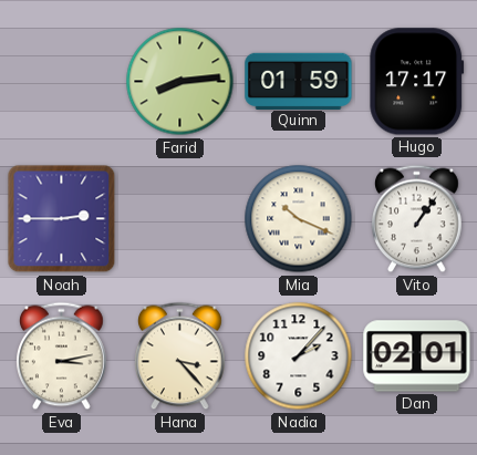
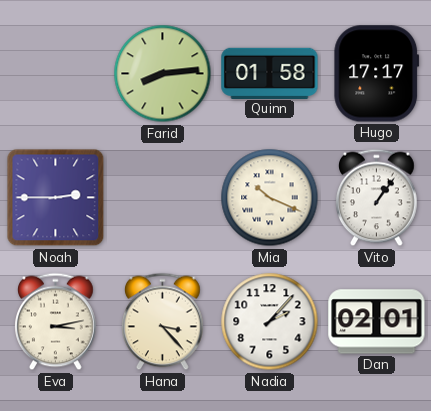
Quinn: 01:59 -> 01:58 (270, 73)
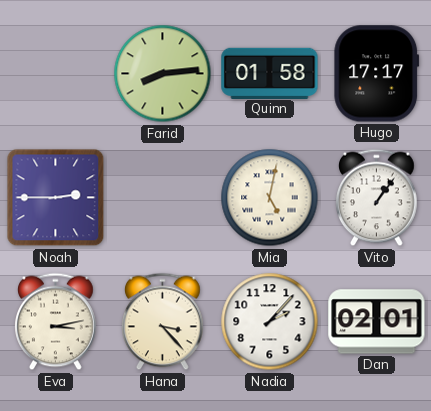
Mia: 10:19 -> 5:02 (270, 198)
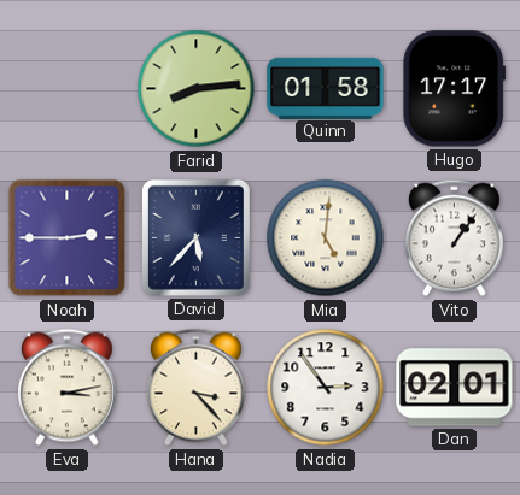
David: none -> 5:37 (195, 237)
Mia: 5:02 -> 5:01 (326, 238)
Nadia: 2:07 -> 2:54 (326, 388)
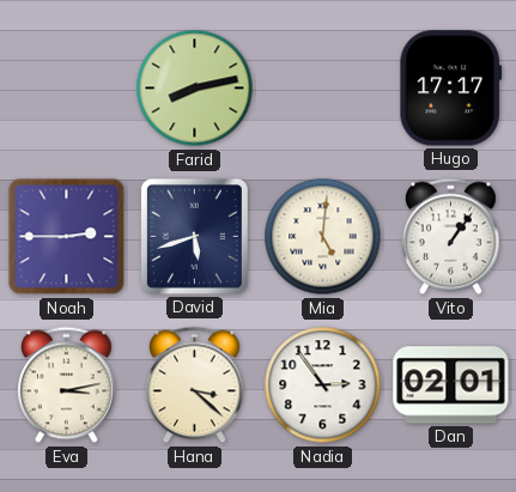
Farid: 8:14 -> 8:13 (195, 89)
Quinn: 01:58 -> none (326, 88)
David: 5:37 -> 5:42 (194, 236)
Hana: 3:23 -> 3:22 (195, 385)
